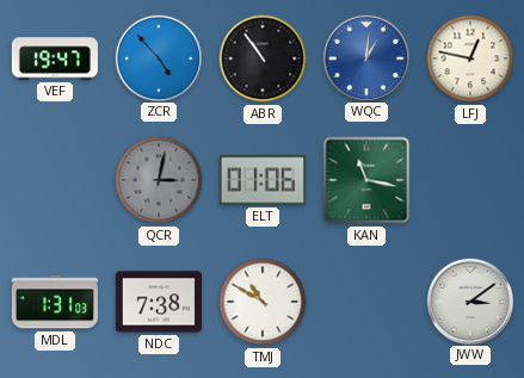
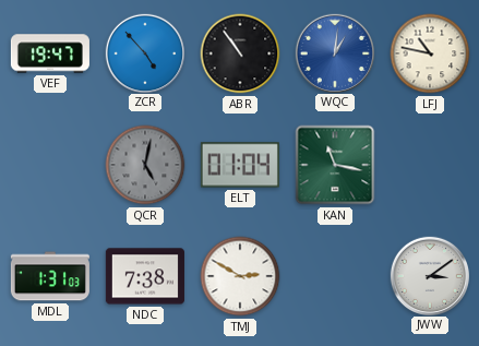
LFJ: 12:47 -> 10:47 (430, 53)
QCR: 3:02 -> 5:02 (145, 165)
ELT: 01:06 -> 01:04 (240, 165)
TMJ: 10:50 -> 2:50 (240, 276)
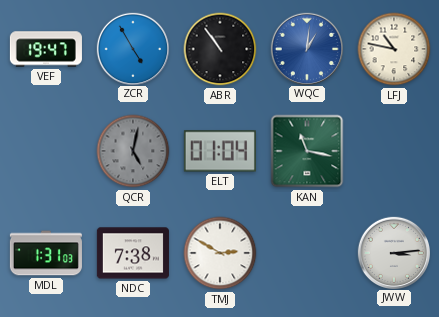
ZCR: 4:53 -> 4:55 (132, 48)
JWW: 3:09 -> 3:14 (393, 252)
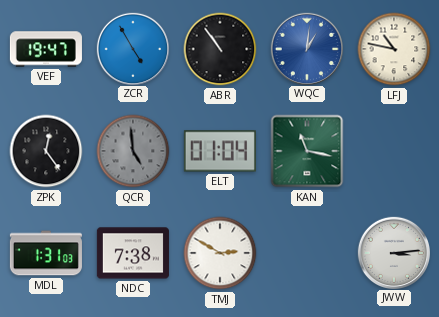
ZPK: none -> 12:24 (46, 151)
QCR: 5:02 -> 4:59 (133, 151)
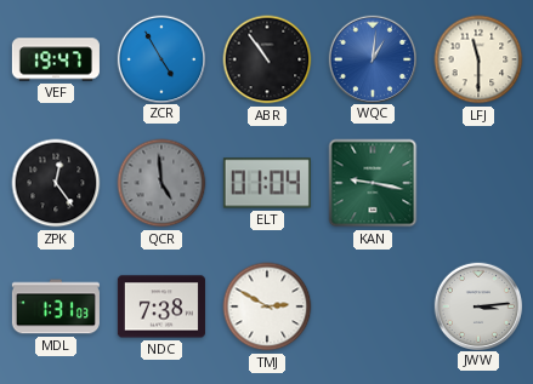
LFJ: 10:47 -> 11:30 (478, 59)
KAN: 11:17 -> 9:17 (373, 183)
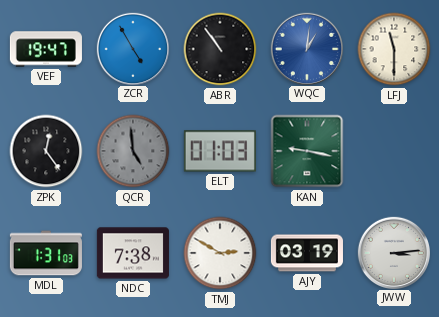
ELT: 01:04 -> 01:03 (220, 151)
AJY: none -> 03:19 (307, 253)
